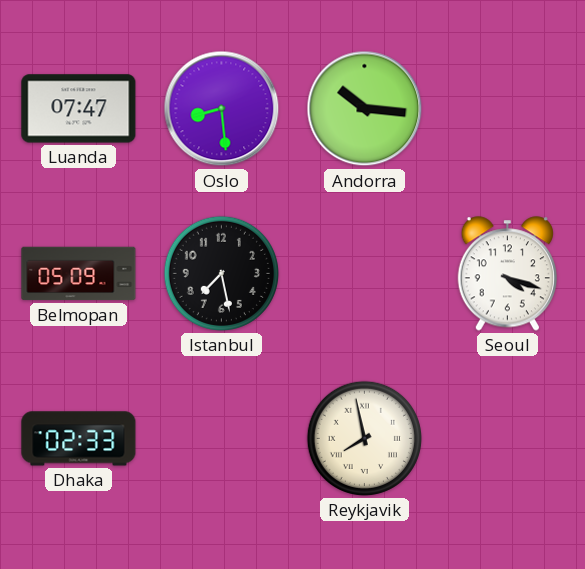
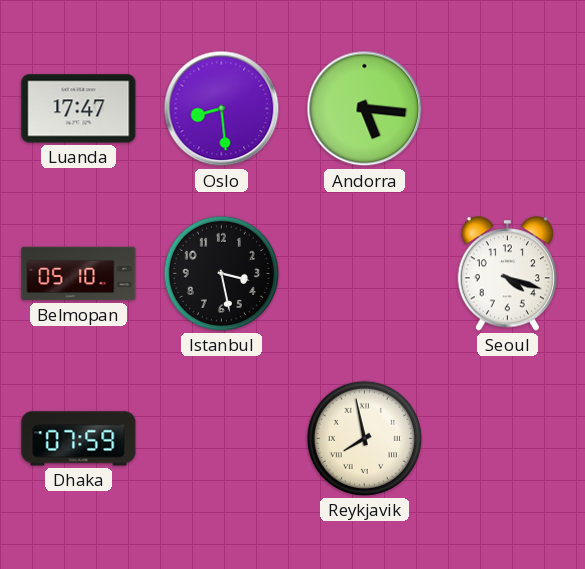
Luanda: 07:47 -> 17:47 (79, 109)
Andorra: 10:16 -> 5:16 (365, 109)
Belmopan: 05:09 -> 05:10 (79, 274)
Istanbul: 7:28 -> 3:28 (221, 273)
Dhaka: 02:33 -> 07:59 (79, 439)
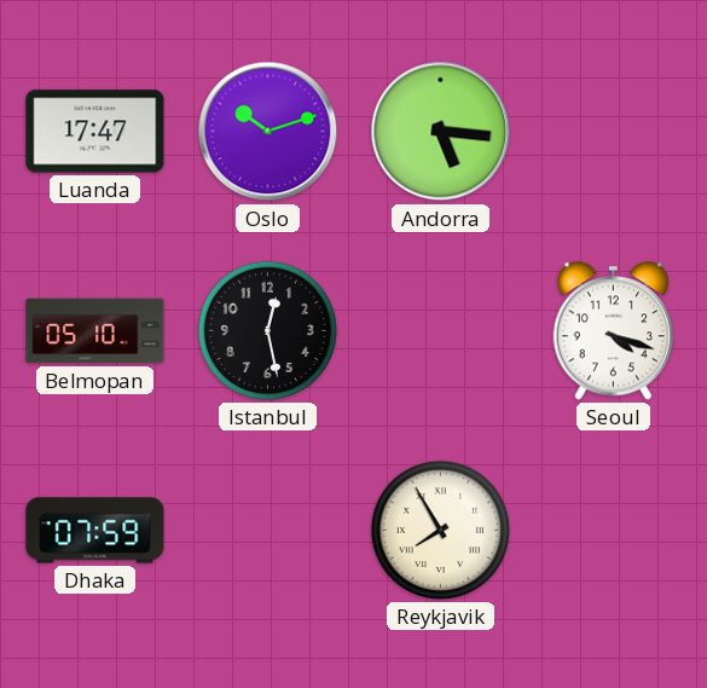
Oslo: 8:29 -> 10:12 (268, 132)
Istanbul: 3:28 -> 12:28 (267, 330)
Reykjavik: 7:58 -> 7:55 (440, 530)
